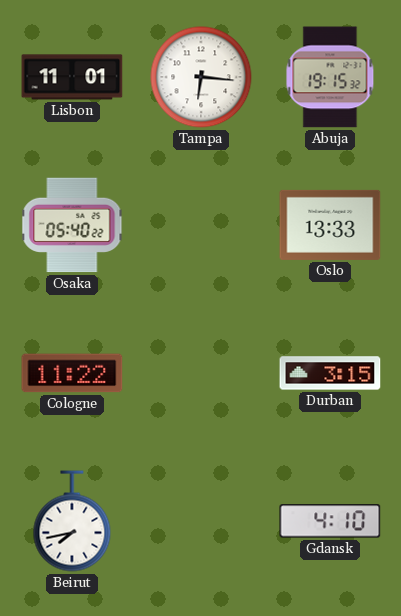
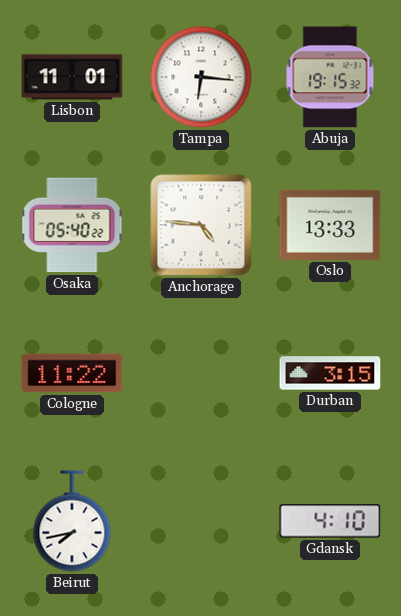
Anchorage: none -> 4:46 (201, 225)
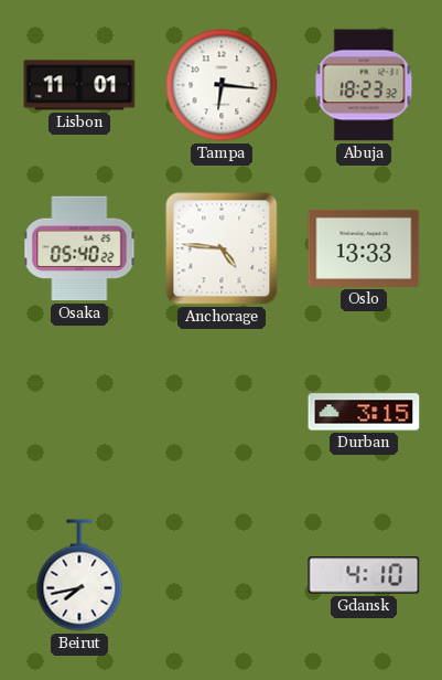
Abuja: 19:15 -> 18:23 (364, 85)
Cologne: 11:22 -> none (72, 373)
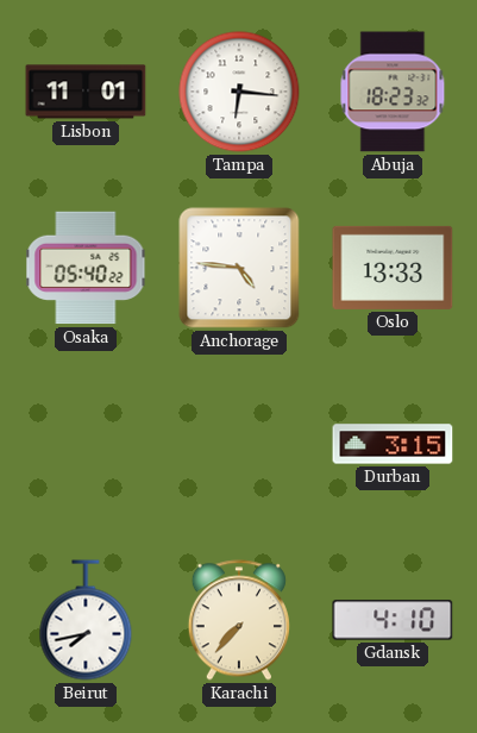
Karachi: none -> 7:37 (239, 620)
